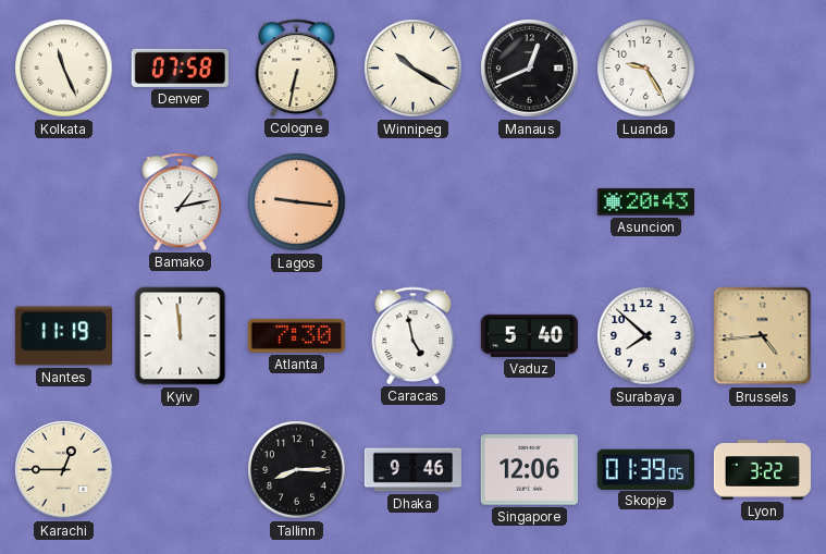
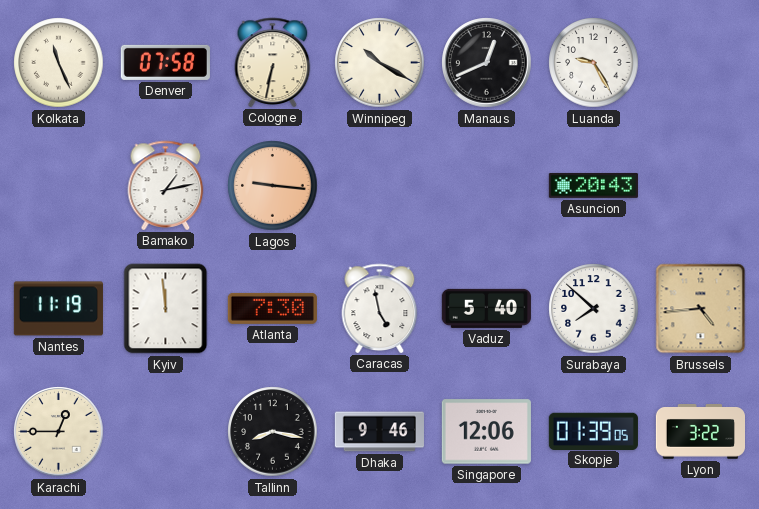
Tallinn: 8:15 -> 8:17 (273, 432)
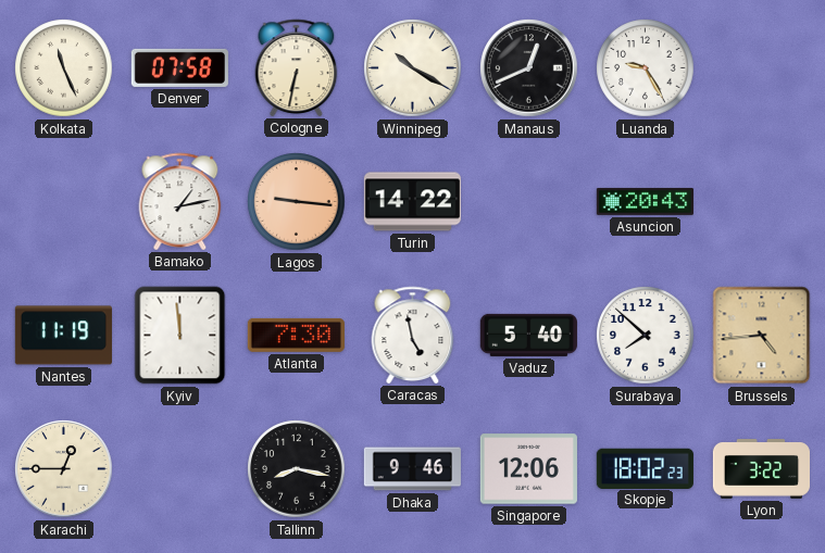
Turin: none -> 14:22 (412, 202)
Skopje: 01:39 -> 18:02 (645, 468)
